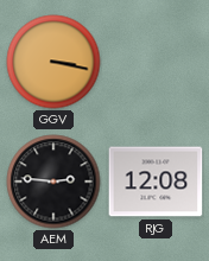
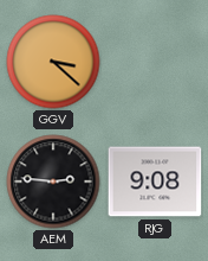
GGV: 3:17 -> 3:22 (53, 62)
RJG: 12:08 -> 9:08 (155, 182)
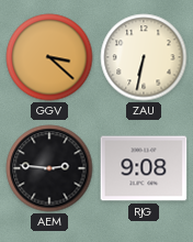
ZAU: none -> 6:32 (144, 57)
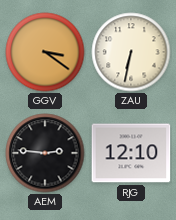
GGV: 3:22 -> 3:21 (45, 52)
RJG: 9:08 -> 12:10 (131, 153)
